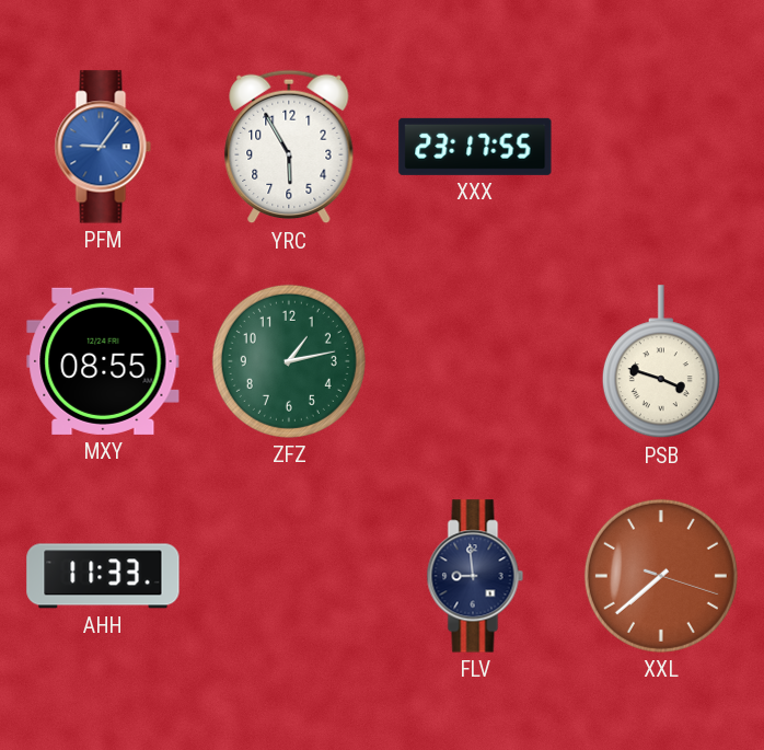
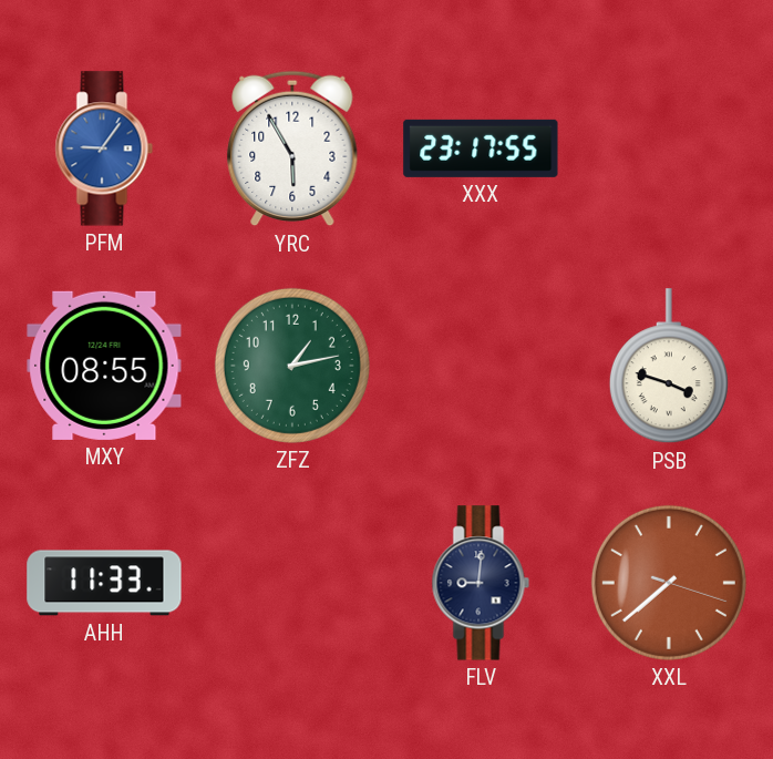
FLV: 8:59 -> 9:01 (481, 583)
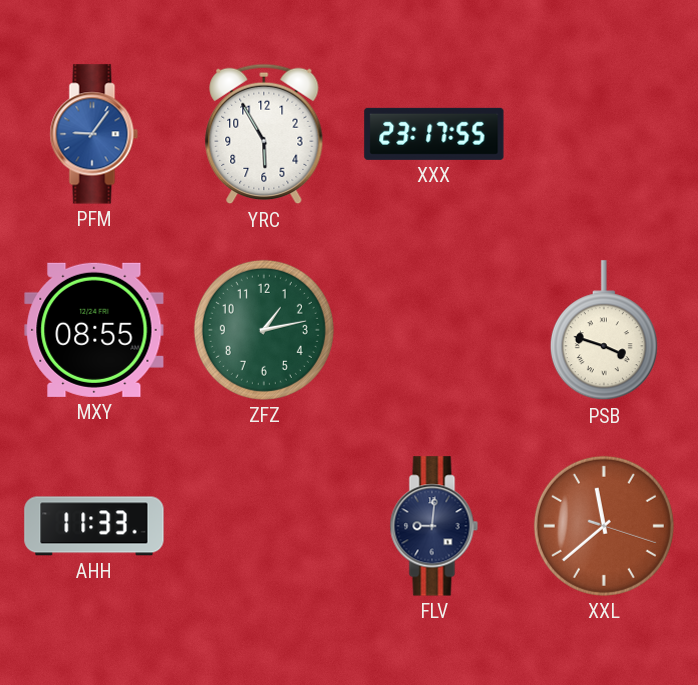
XXL: 7:38 -> 11:38 (604, 526)
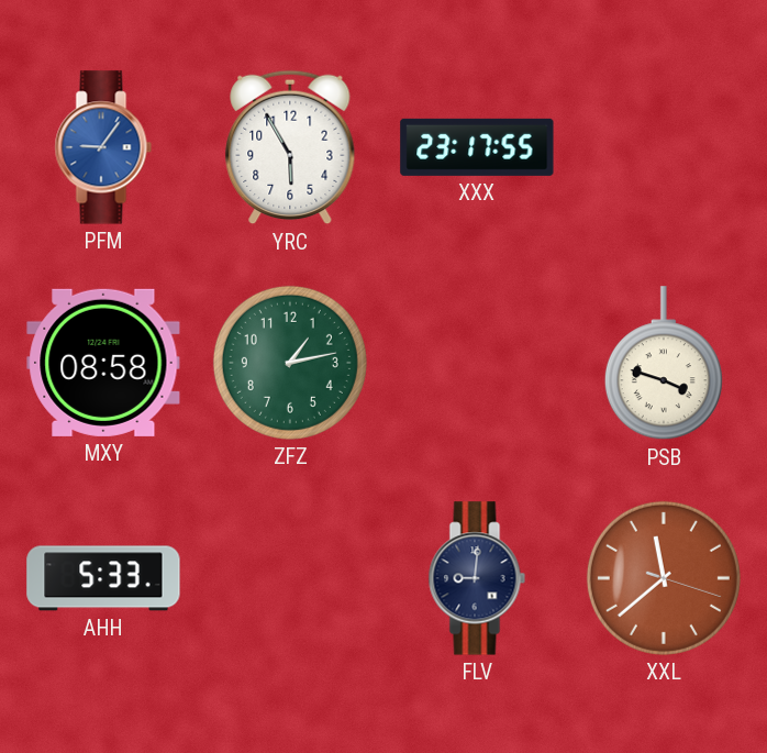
MXY: 08:55 -> 08:58 (103, 363)
AHH: 11:33 -> 5:33 (103, 578)
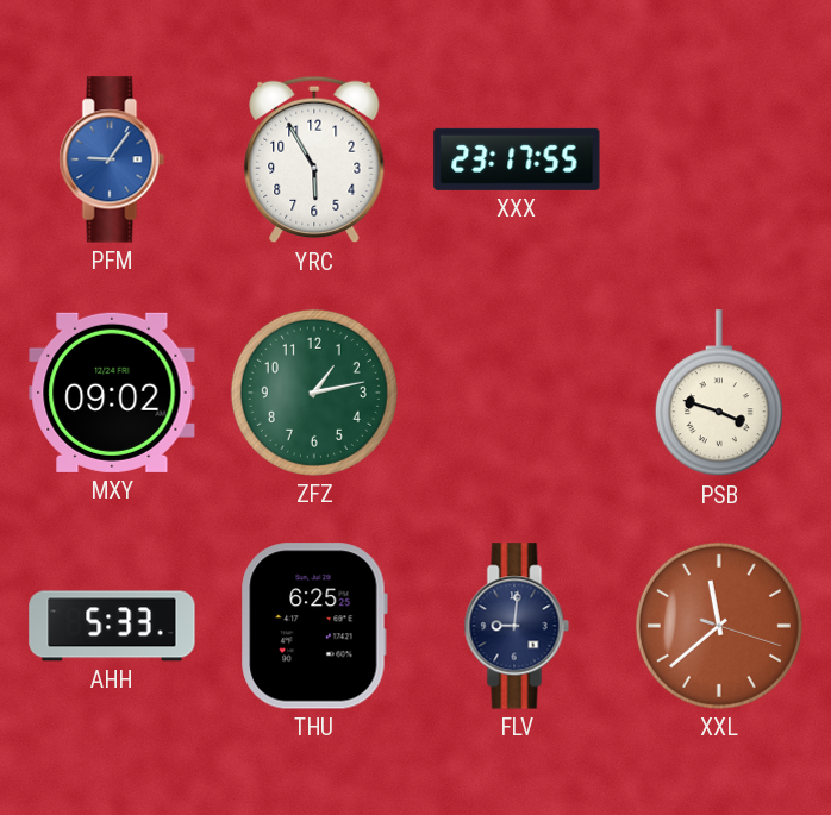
MXY: 08:58 -> 09:02 (112, 393)
THU: none -> 6:25 (314, 626)
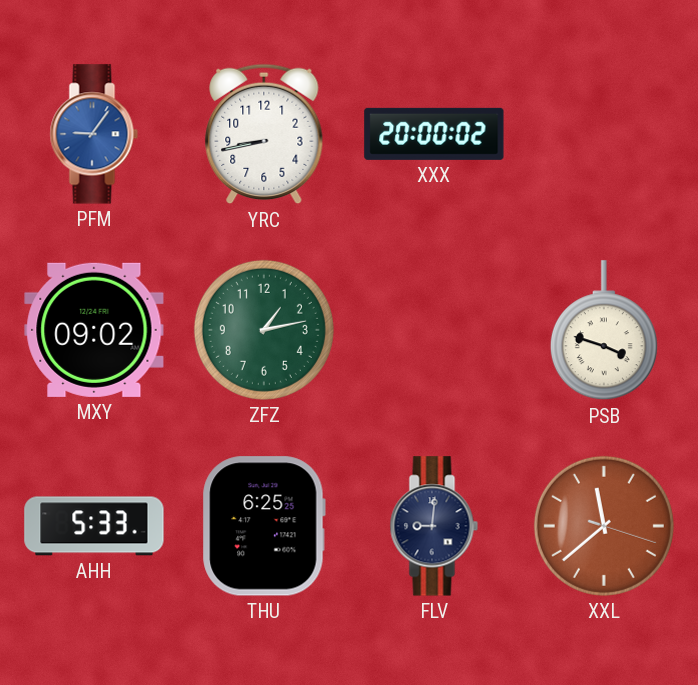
YRC: 5:55 -> 8:43 (264, 134)
XXX: 23:17 -> 20:00 (434, 134)
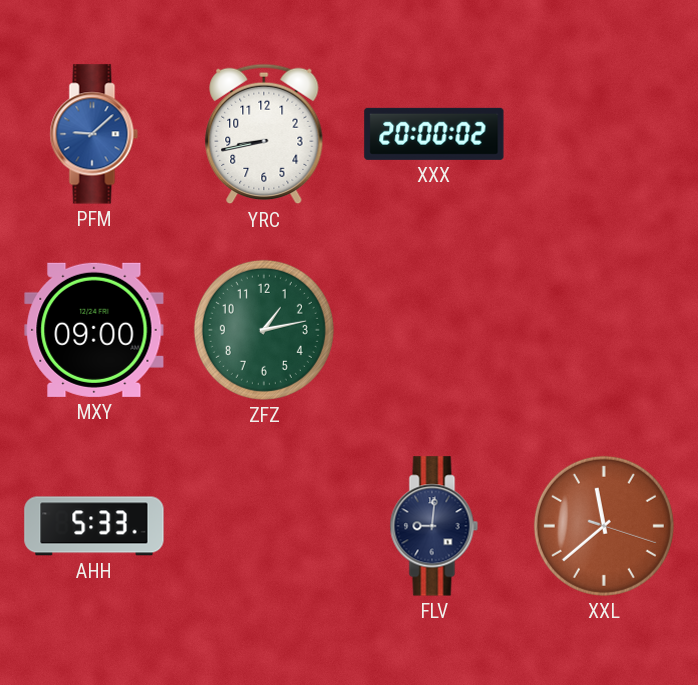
PFM: 9:06 -> 9:08 (94, 134)
MXY: 09:02 -> 09:00 (94, 330)
PSB: 3:48 -> none (604, 331)
THU: 6:25 -> none (264, 526)
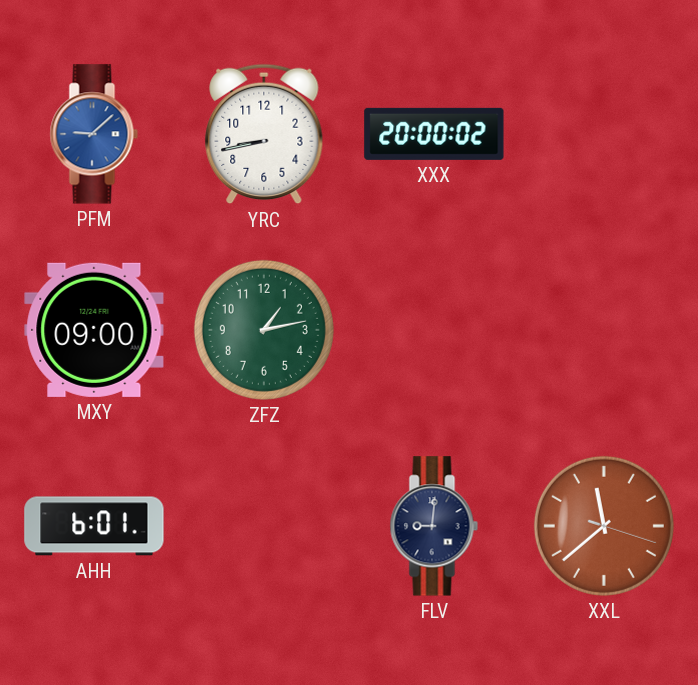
AHH: 5:33 -> 6:01 (94, 526)
